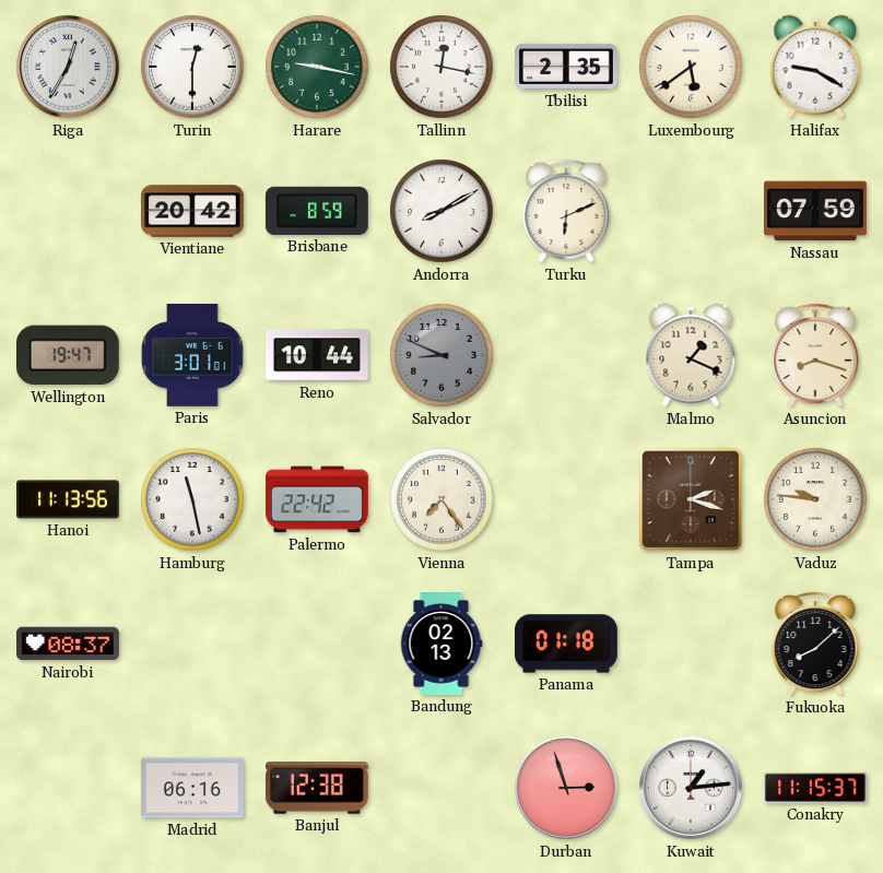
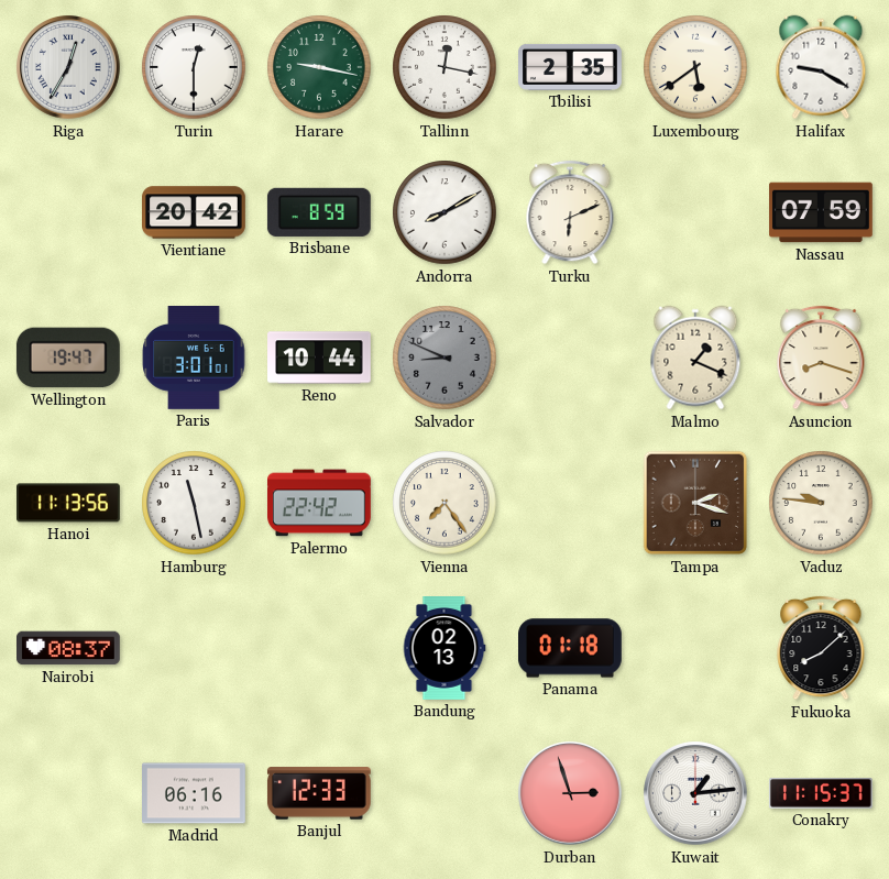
Banjul: 12:38 -> 12:33 (319, 793)
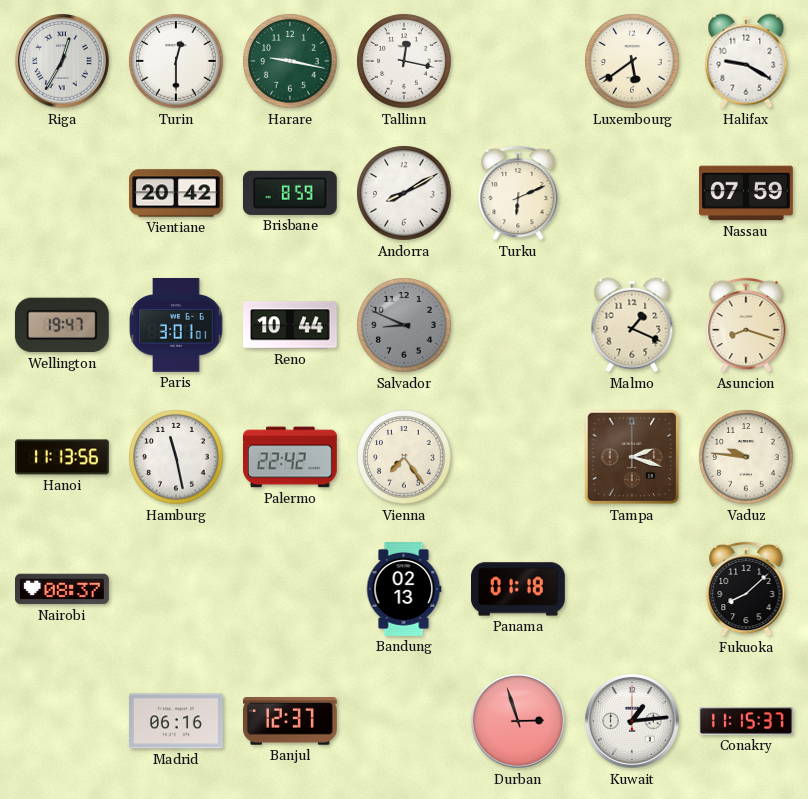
Tbilisi: 2:35 -> none (571, 67)
Banjul: 12:33 -> 12:37 (290, 721)
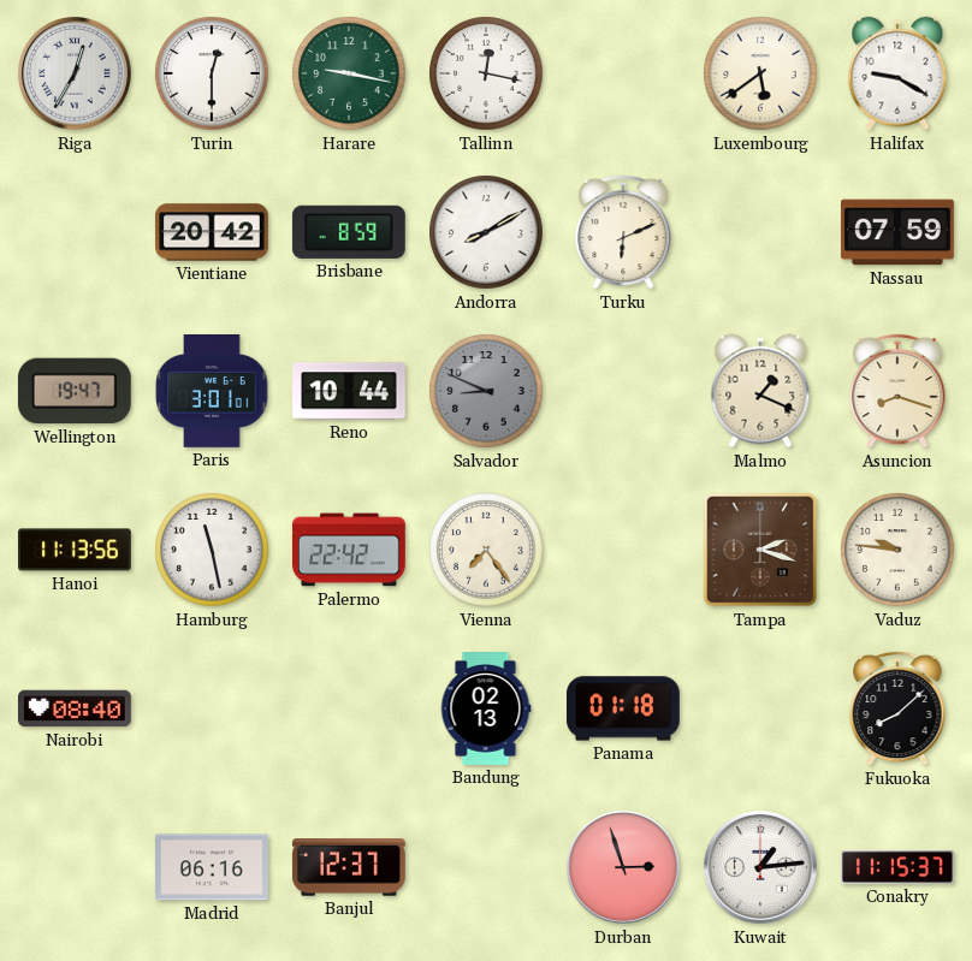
Nairobi: 08:37 -> 08:40 (76, 708)
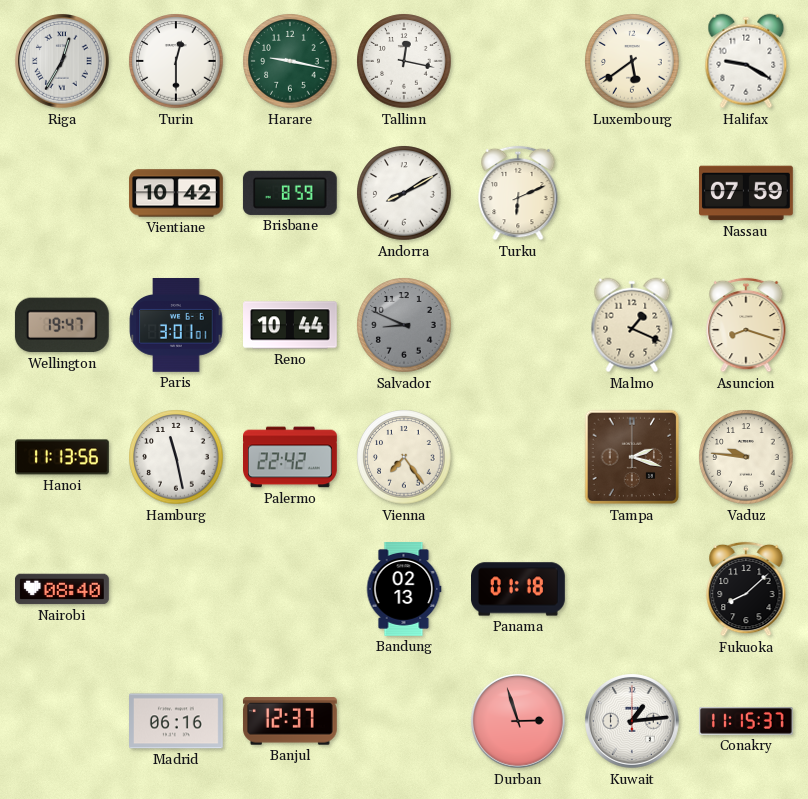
Vientiane: 20:42 -> 10:42 (177, 193)
